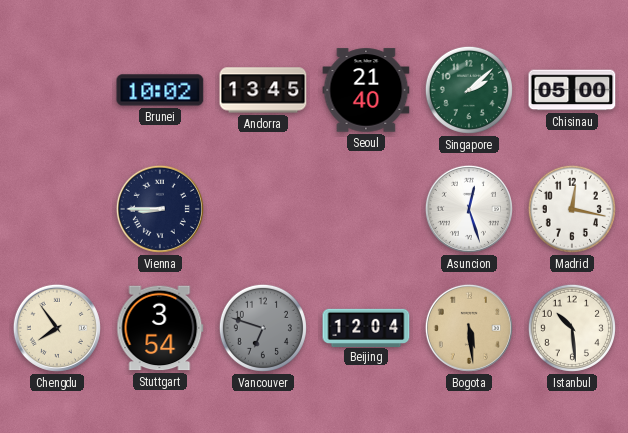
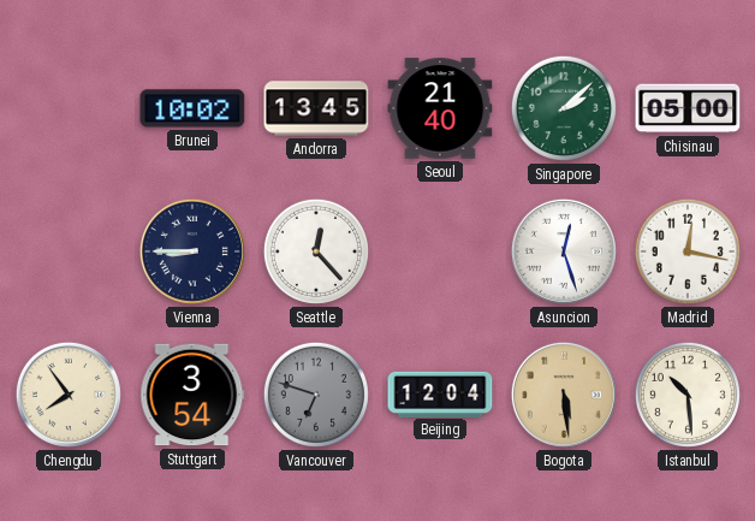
Seattle: none -> 12:23 (316, 251)
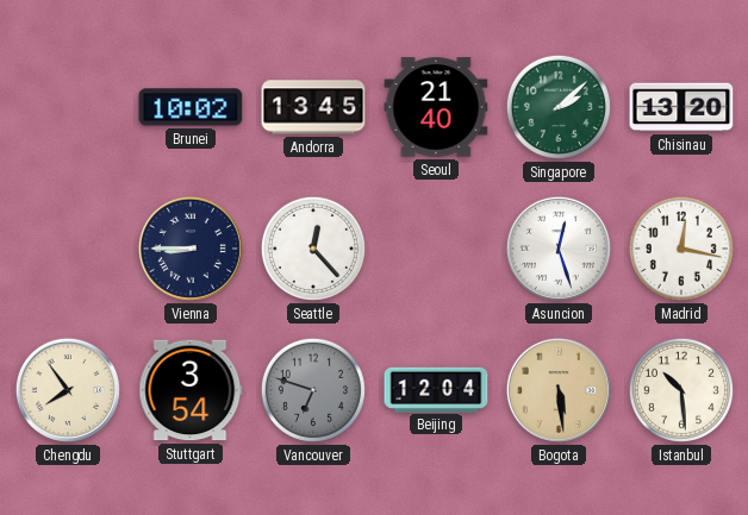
Chisinau: 05:00 -> 13:20 (681, 107)
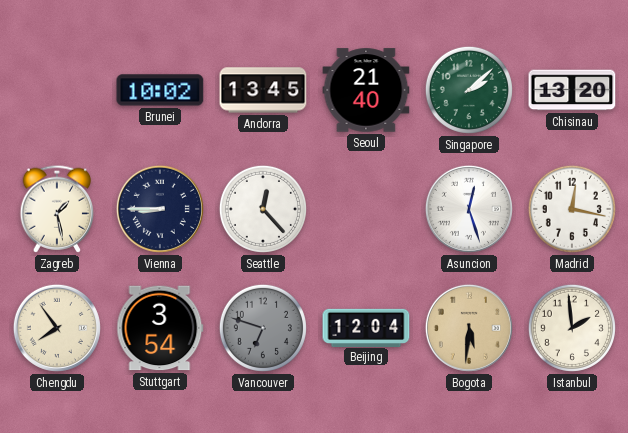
Zagreb: none -> 1:28 (57, 209)
Bogota: 5:29 -> 5:31 (469, 328)
Istanbul: 10:29 -> 1:59 (572, 328)
